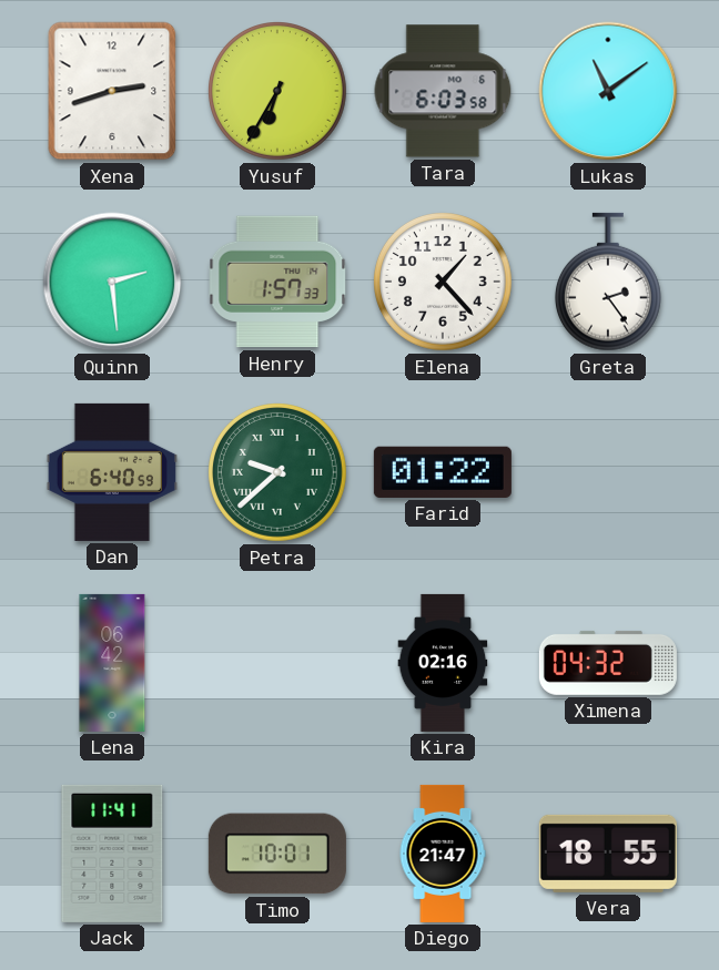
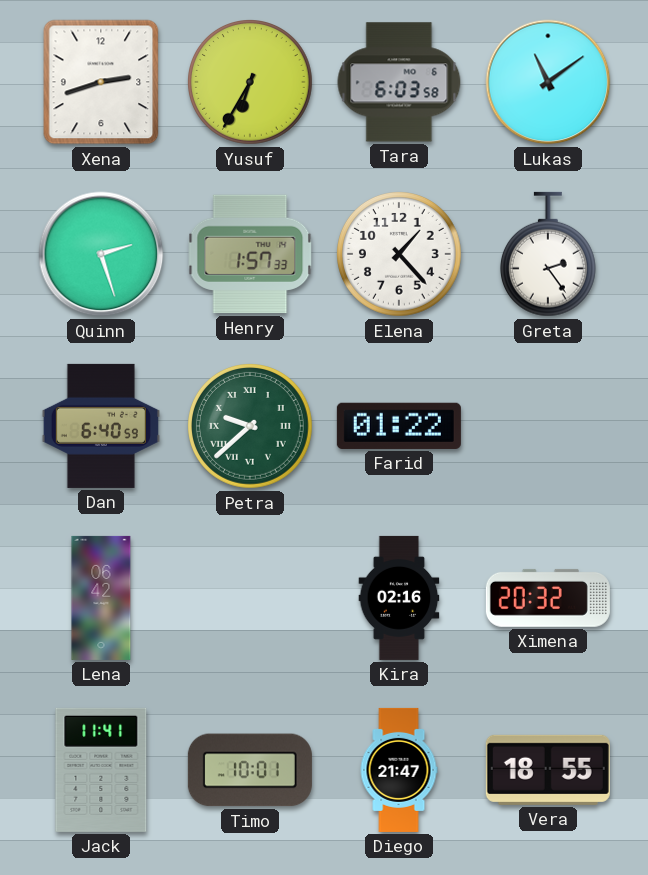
Quinn: 2:29 -> 2:27 (101, 254)
Ximena: 04:32 -> 20:32 (548, 598)
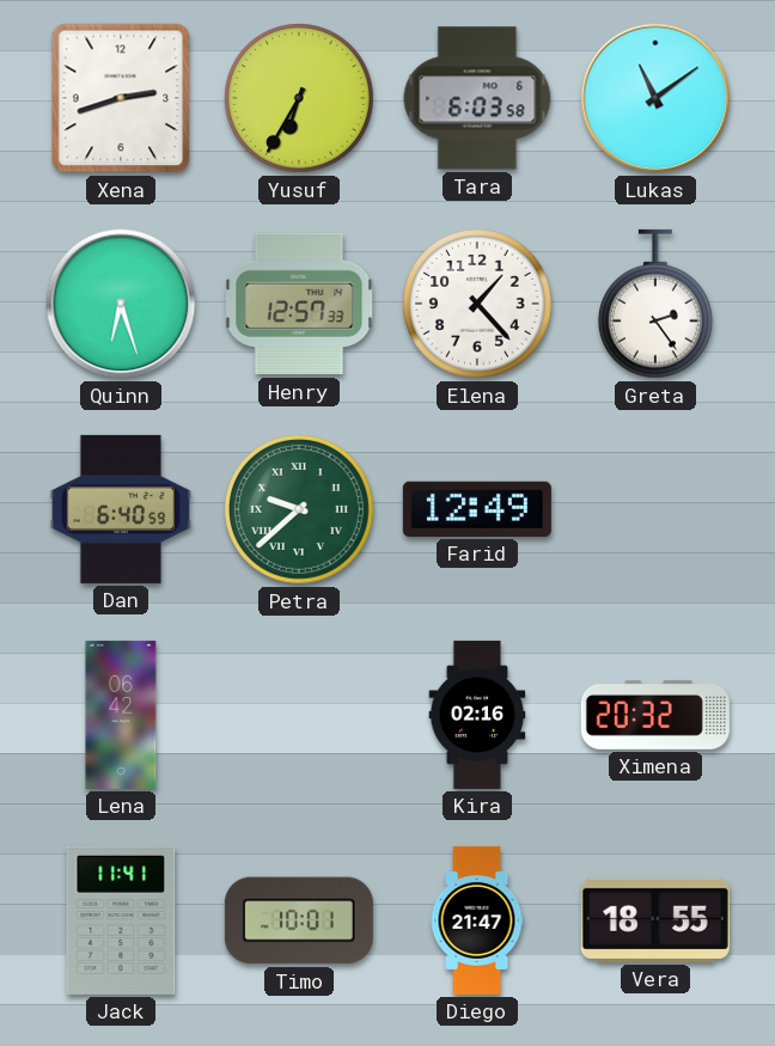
Quinn: 2:27 -> 6:27 (121, 304)
Henry: 1:57 -> 12:57 (299, 304)
Farid: 01:22 -> 12:49 (477, 509)
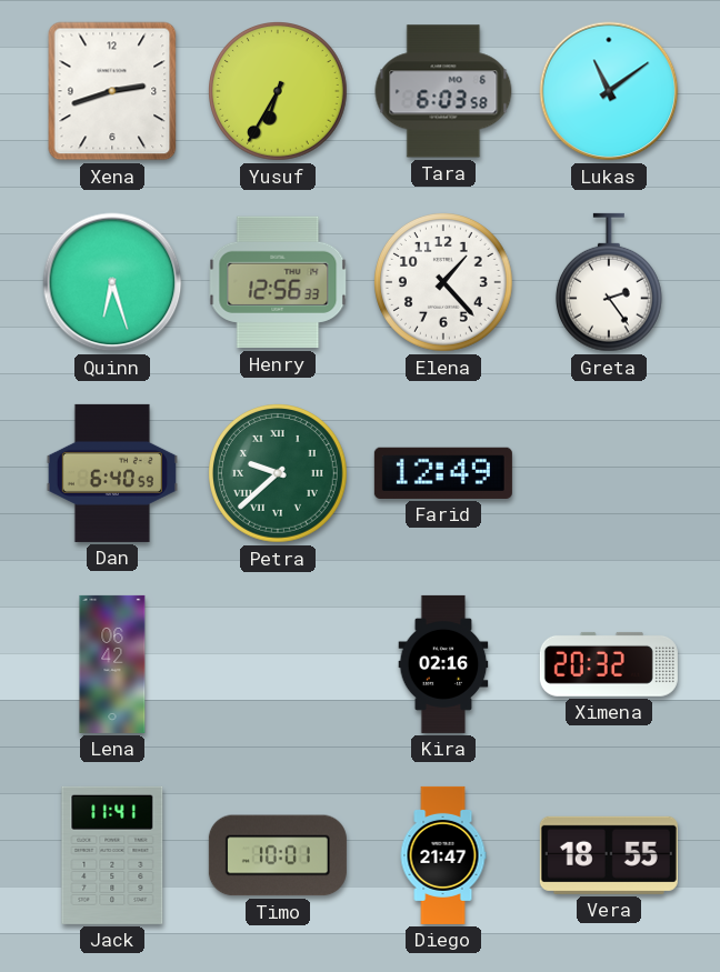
Henry: 12:57 -> 12:56 (278, 282)
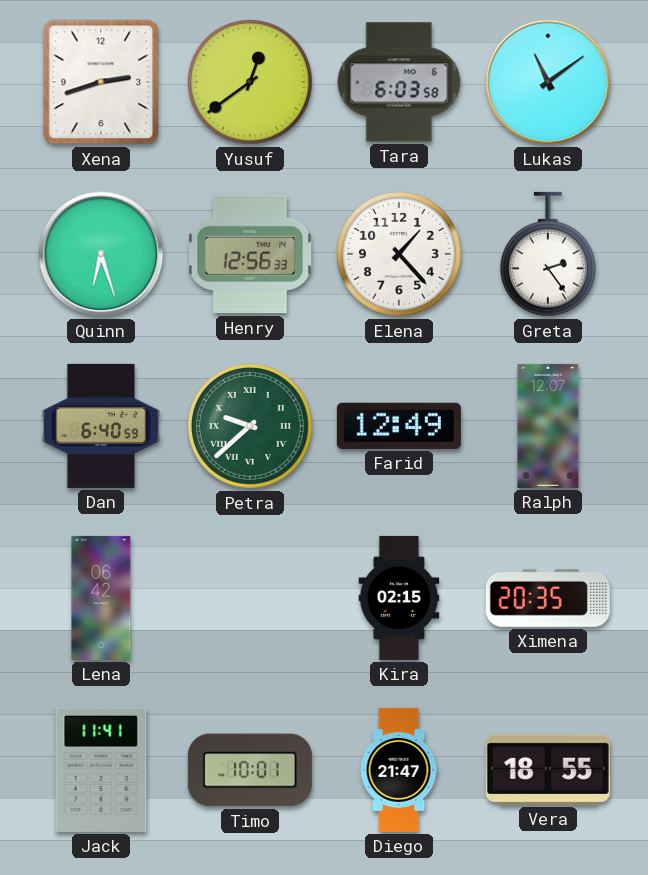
Yusuf: 6:35 -> 12:39 (251, 83)
Ralph: none -> 12:07 (548, 426)
Kira: 02:16 -> 02:15 (399, 598)
Ximena: 20:32 -> 20:35 (548, 598)
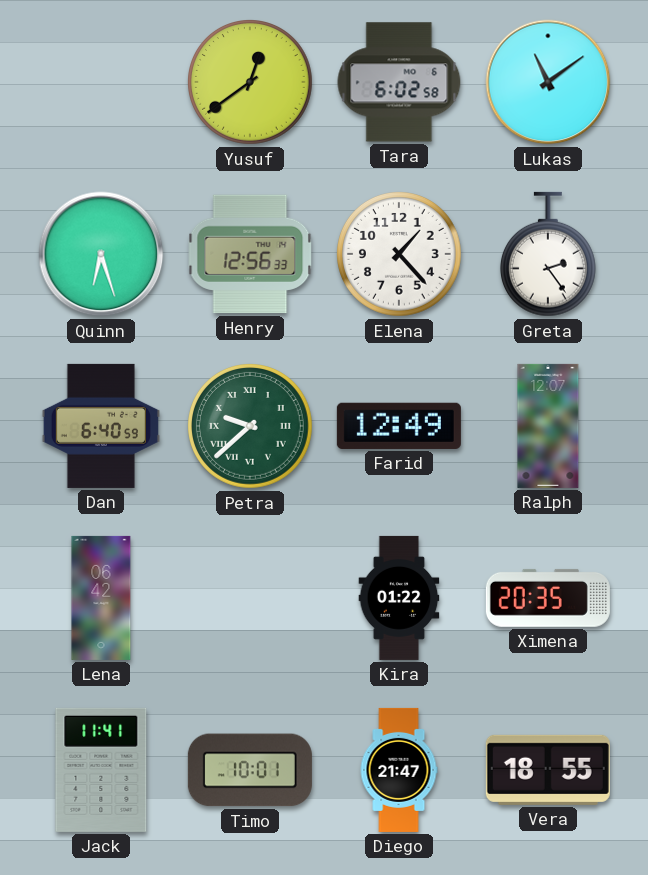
Xena: 2:42 -> none (101, 82)
Tara: 6:03 -> 6:02 (399, 82)
Kira: 02:15 -> 01:22 (399, 598)
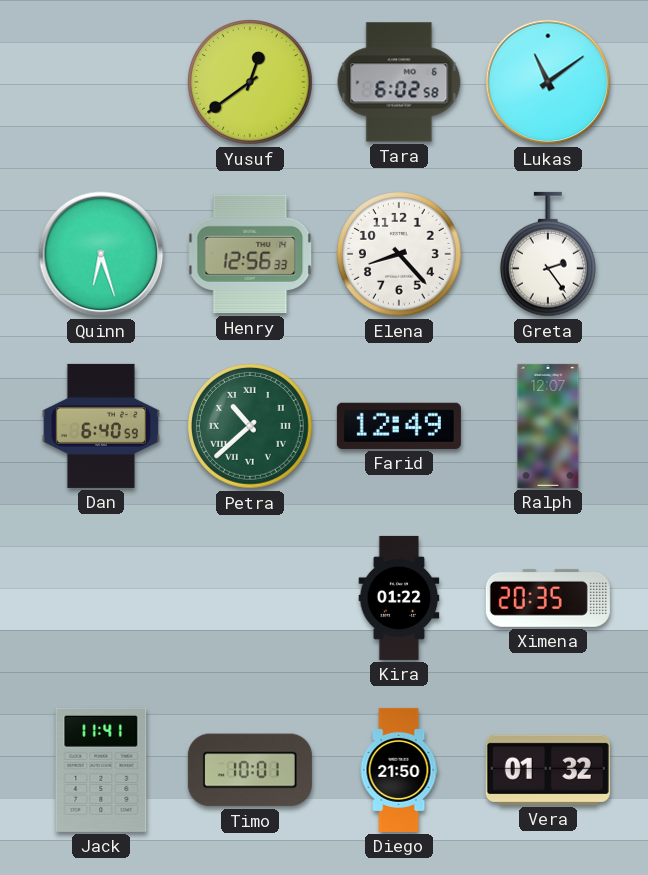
Elena: 1:23 -> 8:23 (400, 255)
Petra: 9:38 -> 10:38 (251, 427)
Lena: 06:42 -> none (101, 598)
Diego: 21:47 -> 21:50 (399, 770)
Vera: 18:55 -> 01:32 (548, 770)
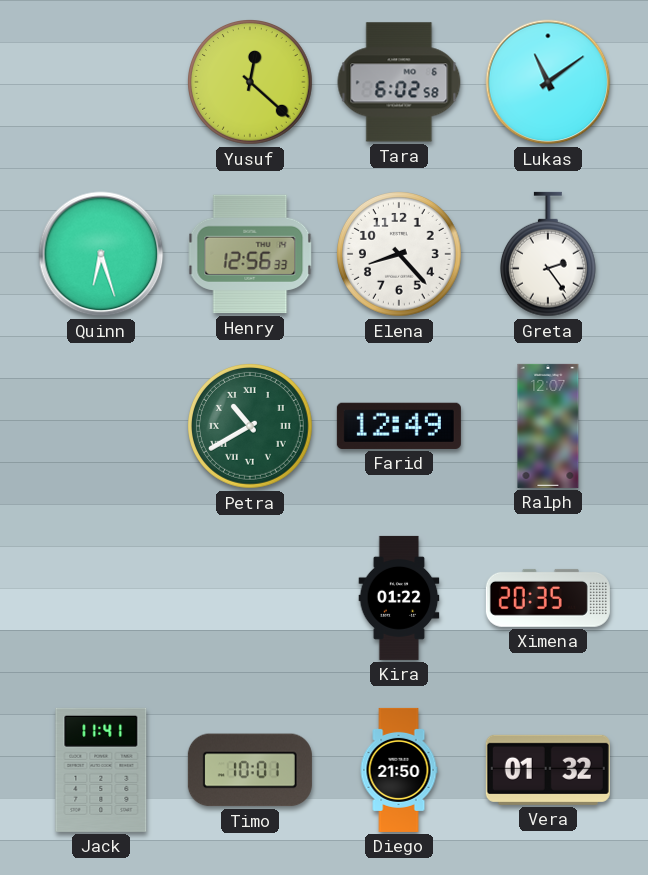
Yusuf: 12:39 -> 12:22 (251, 83)
Dan: 6:40 -> none (101, 426)
Petra: 10:38 -> 10:40 (251, 427)
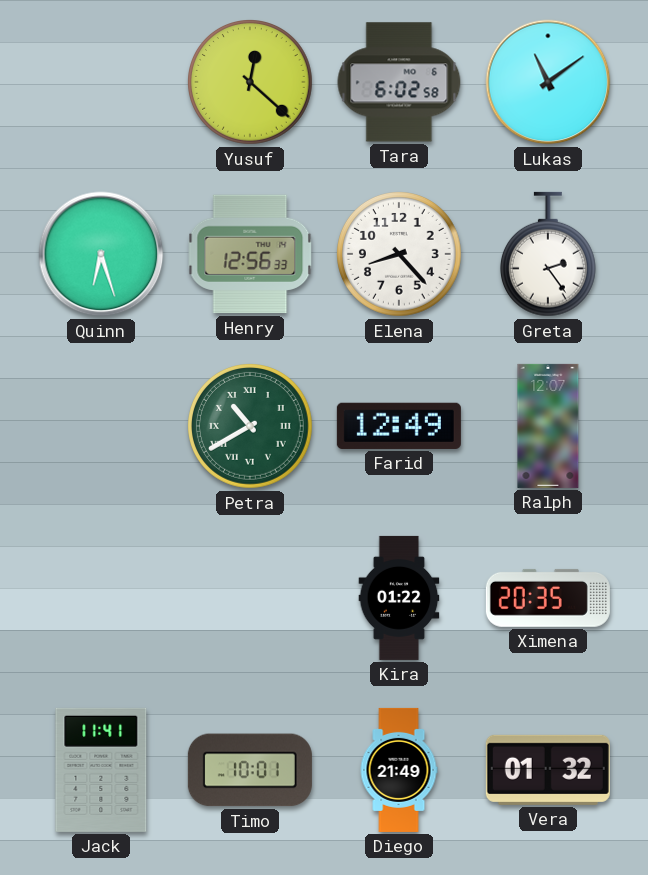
Diego: 21:50 -> 21:49 (399, 770)
